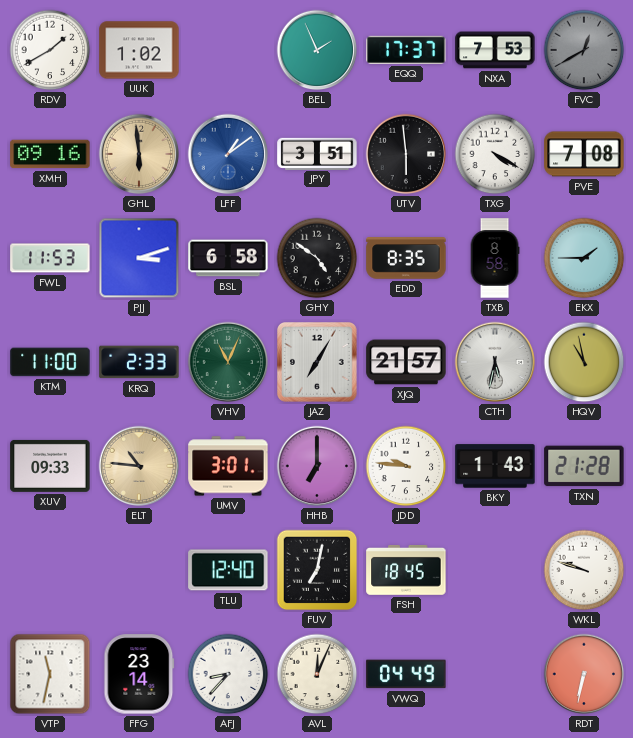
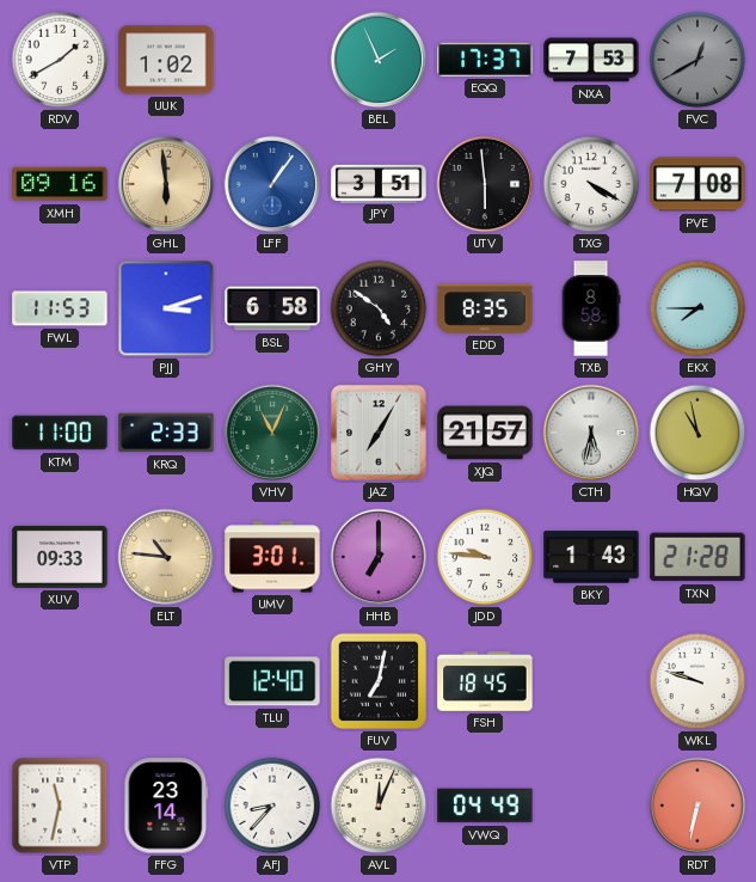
LFF: 1:09 -> 1:06 (272, 184)
EKX: 1:45 -> 7:45 (697, 308)
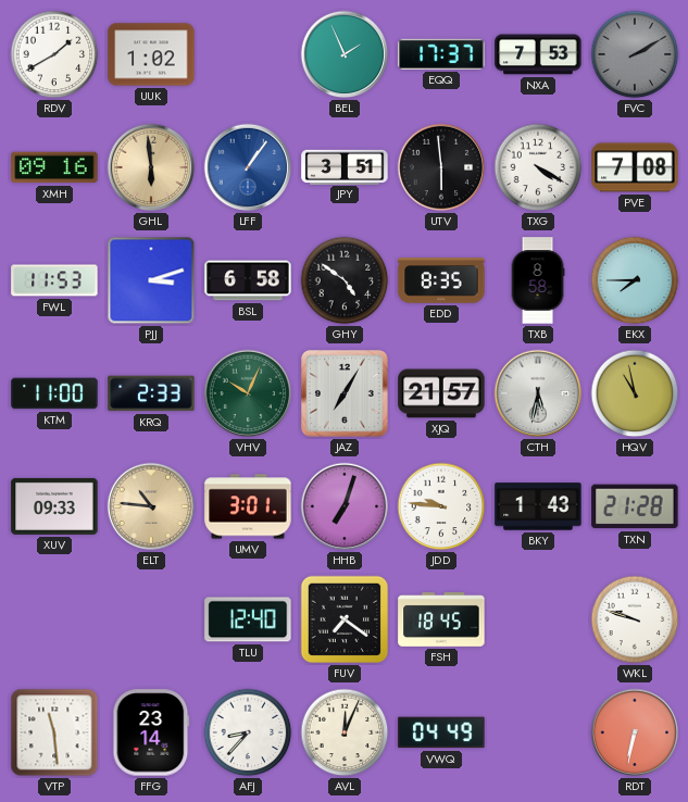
FVC: 12:40 -> 2:10 (635, 54)
VHV: 11:04 -> 10:04 (248, 393)
HHB: 7:00 -> 7:03 (345, 506)
FUV: 7:02 -> 7:21 (345, 619)
VTP: 11:32 -> 11:29 (54, 732)
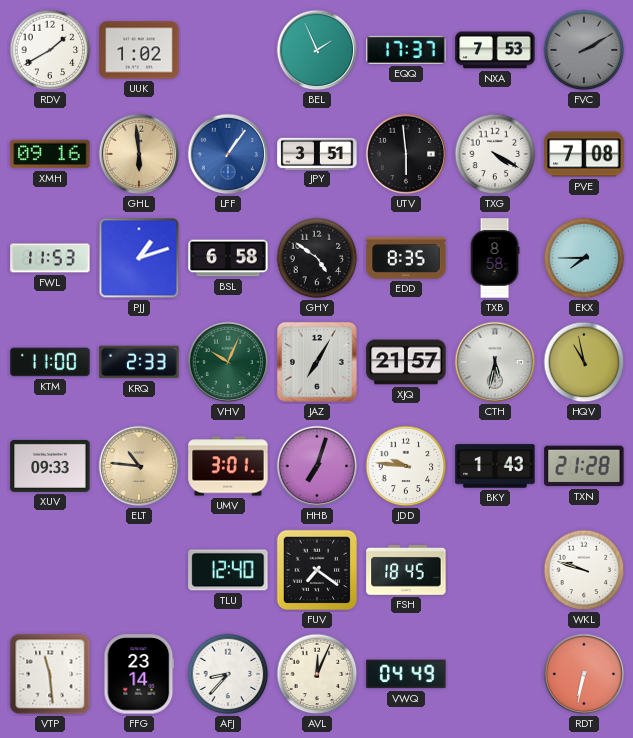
PJJ: 3:12 -> 1:12 (139, 258)
